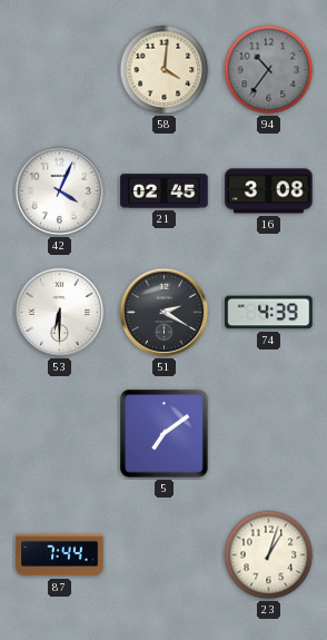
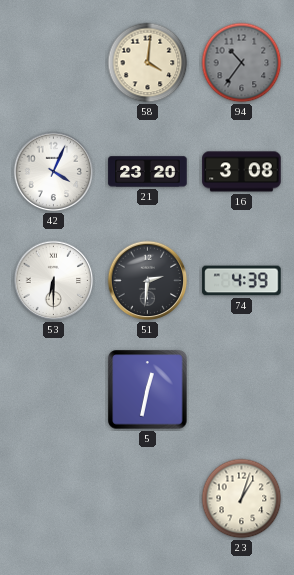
21: 02:45 -> 23:20 (148, 172)
51: 2:20 -> 2:31 (148, 281)
5: 7:09 -> 12:32 (148, 390)
87: 7:44 -> none (60, 555)
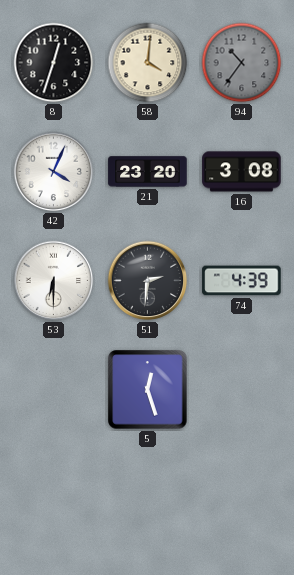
8: none -> 12:33 (54, 63)
5: 12:32 -> 12:27 (148, 390)
23: 1:03 -> none (242, 499)
